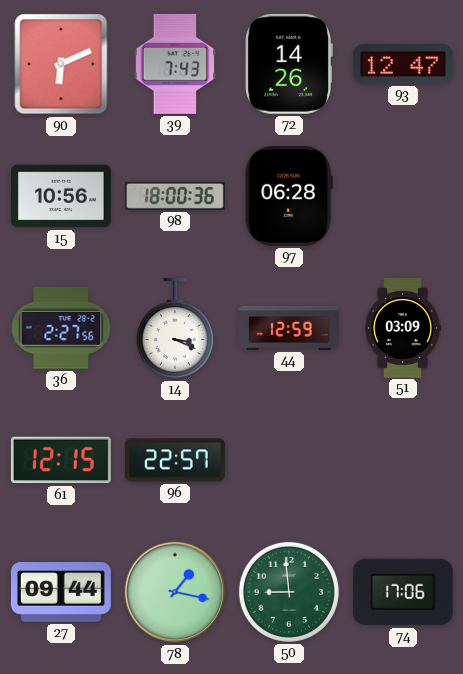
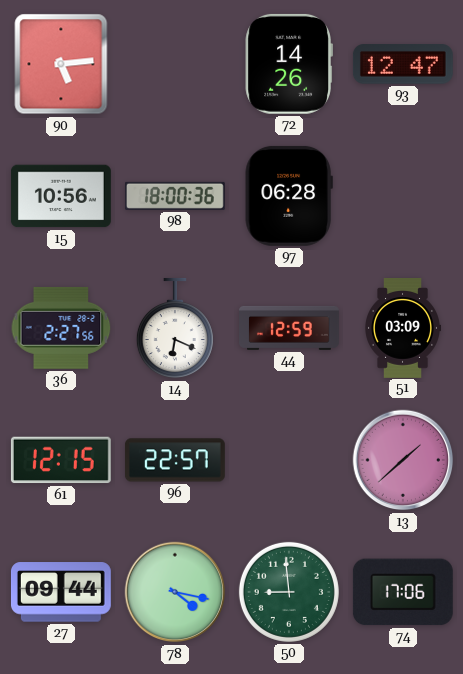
90: 6:11 -> 5:14 (61, 64)
39: 7:43 -> none (175, 64)
14: 3:19 -> 6:19 (175, 328)
13: none -> 1:38 (403, 460)
78: 1:17 -> 4:17 (175, 592)
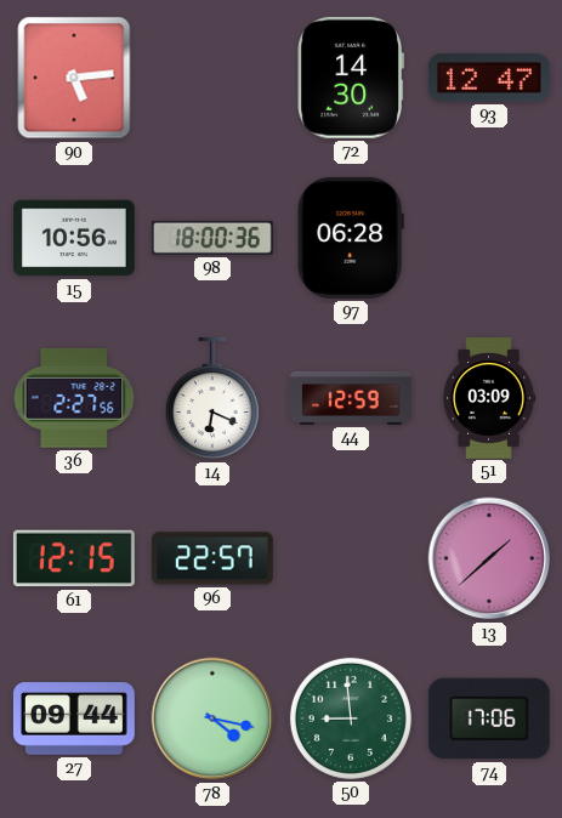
72: 14:26 -> 14:30 (351, 78)
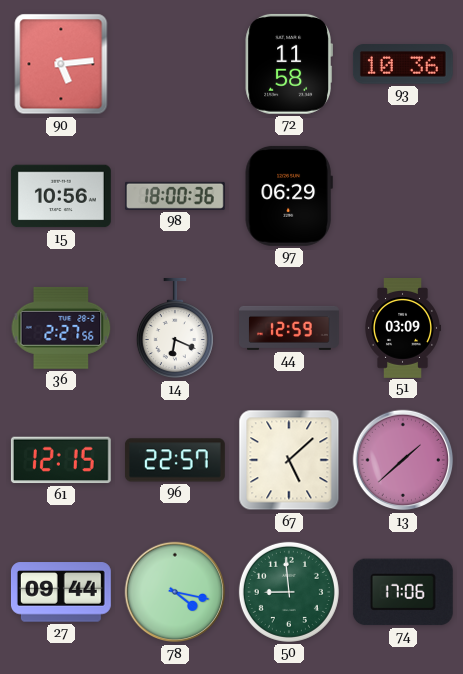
72: 14:30 -> 11:58 (289, 64)
93: 12:47 -> 10:36 (403, 64)
97: 06:28 -> 06:29 (289, 196)
67: none -> 5:08 (289, 460)
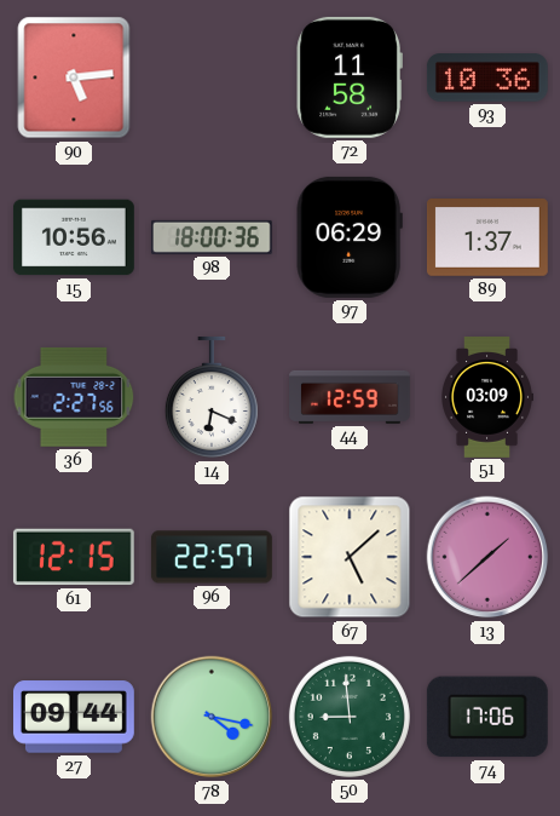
89: none -> 1:37 (487, 239)
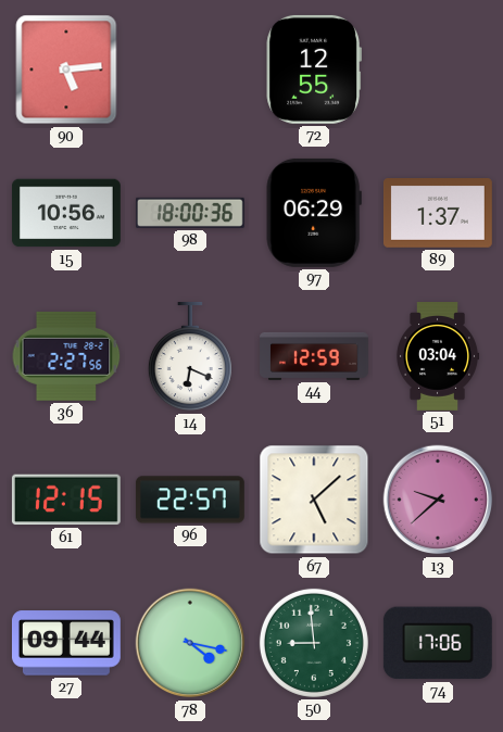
72: 11:58 -> 12:55 (314, 70)
93: 10:36 -> none (487, 77)
51: 03:09 -> 03:04 (438, 356)
13: 1:38 -> 9:38 (438, 500)
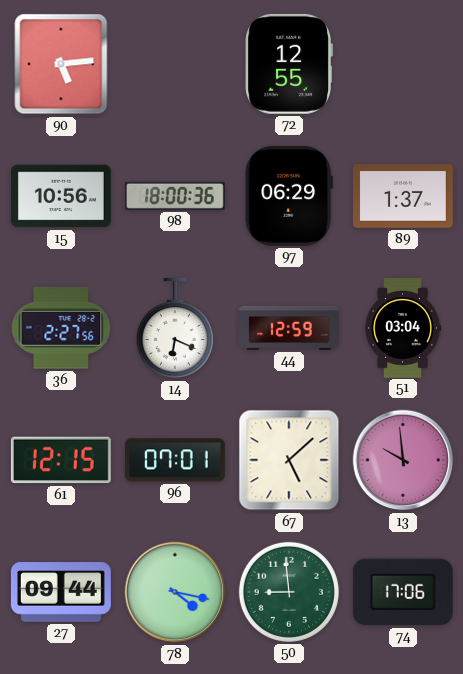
96: 22:57 -> 07:01 (175, 460)
13: 9:38 -> 9:59 (403, 460)
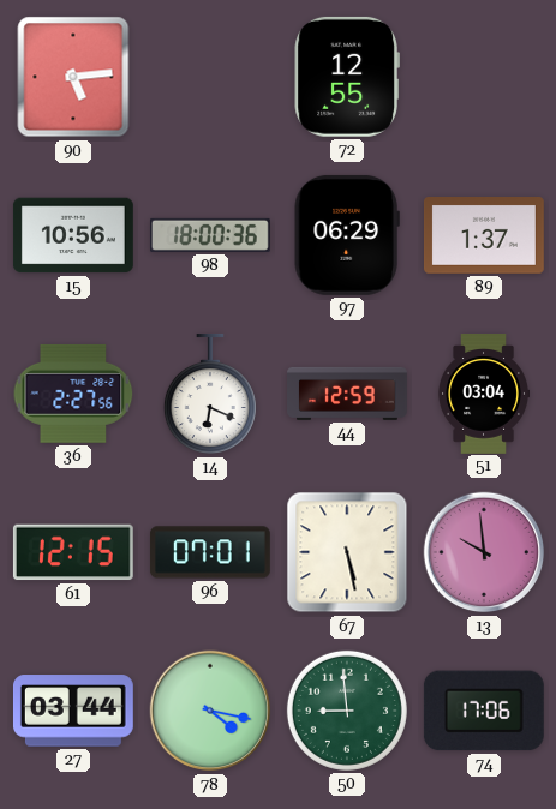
67: 5:08 -> 5:28 (347, 552)
27: 09:44 -> 03:44 (73, 711)
